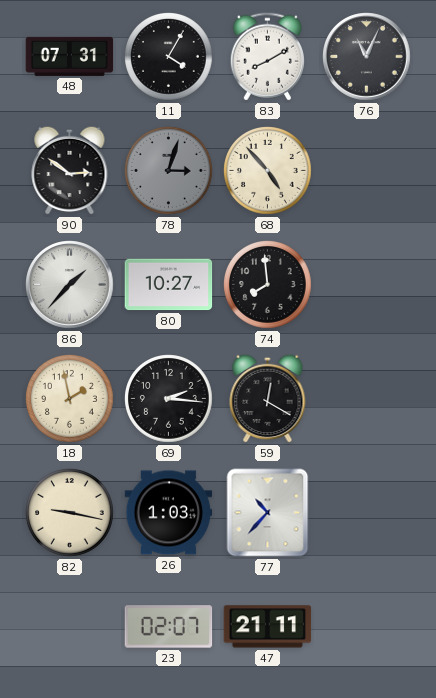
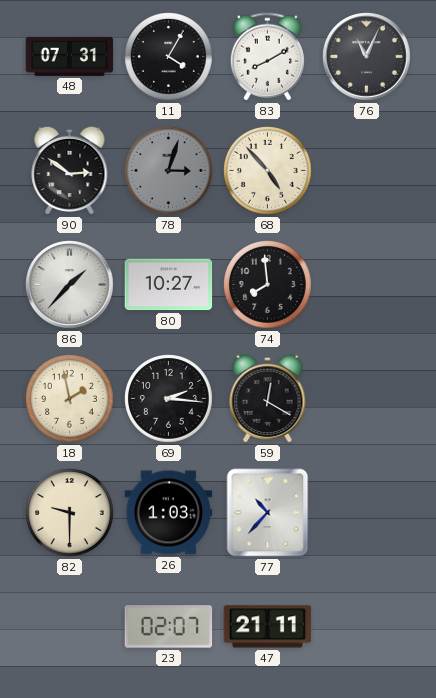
82: 9:17 -> 9:30 (70, 513)
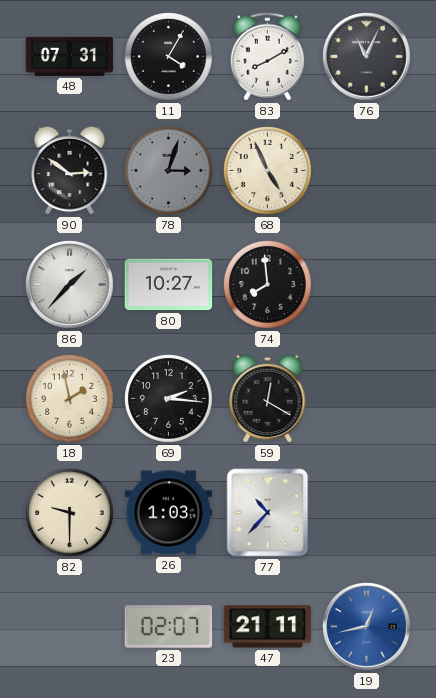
68: 4:53 -> 4:56 (268, 171)
19: none -> 12:43 (367, 627)
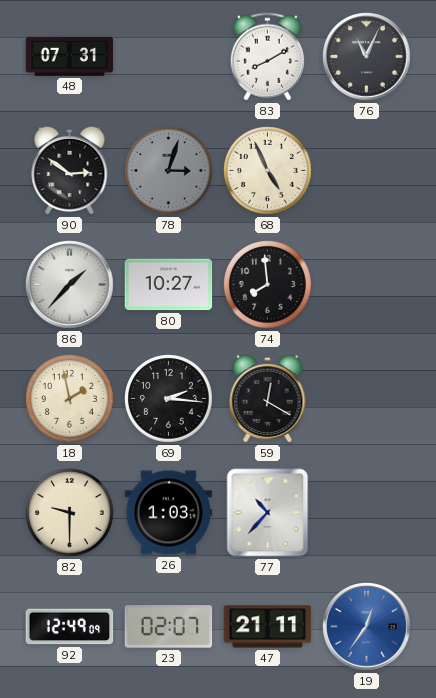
11: 4:05 -> none (169, 57)
92: none -> 12:49 (70, 627)
19: 12:43 -> 12:36 (367, 627)
